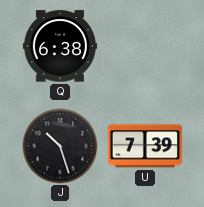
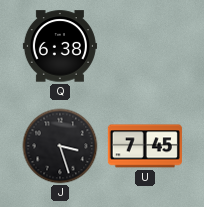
J: 10:27 -> 3:27 (60, 146)
U: 7:39 -> 7:45 (145, 146)
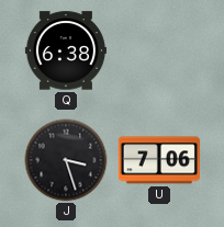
U: 7:45 -> 7:06 (159, 160)
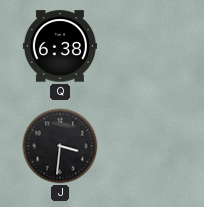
J: 3:27 -> 3:31 (60, 146)
U: 7:06 -> none (159, 160)
